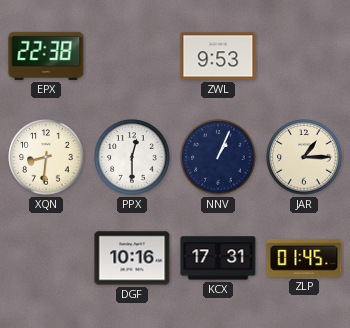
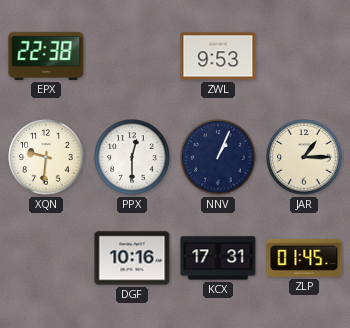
XQN: 8:31 -> 9:31 (46, 157)
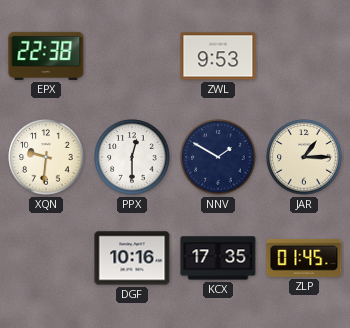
NNV: 1:04 -> 1:50 (218, 157)
KCX: 17:31 -> 17:35 (218, 258)
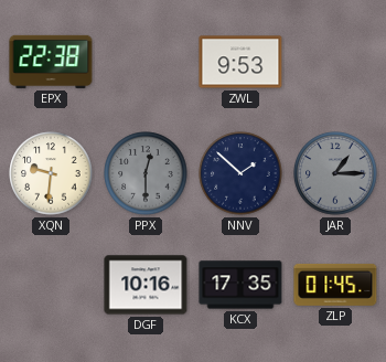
PPX dial: white -> grey (146, 173)
NNV: 1:50 -> 1:52 (240, 173)
JAR dial: cream -> grey (335, 173)
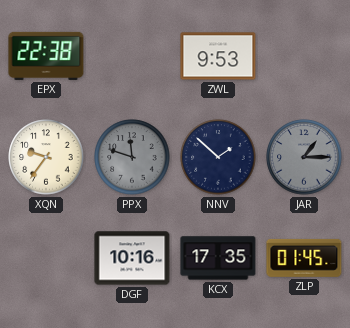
XQN: 9:31 -> 9:36 (46, 157)
PPX: 12:30 -> 11:48 (132, 157)
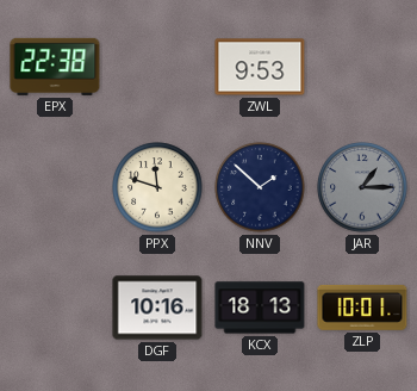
XQN: 9:36 -> none (46, 157)
PPX dial: grey -> cream (157, 187)
KCX: 17:35 -> 18:13 (260, 308)
ZLP: 01:45 -> 10:01 (362, 308)
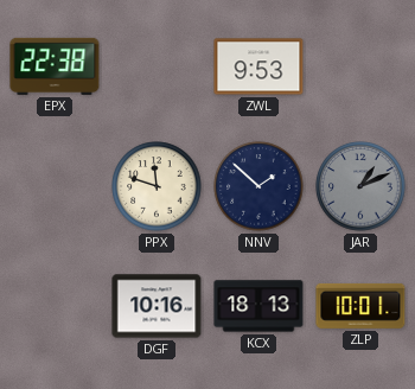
JAR: 1:15 -> 1:11 (360, 186)
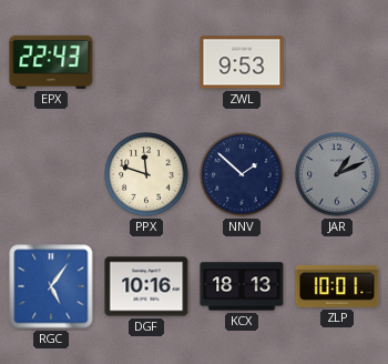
EPX: 22:38 -> 22:43 (51, 62)
RGC: none -> 5:06 (51, 286)
